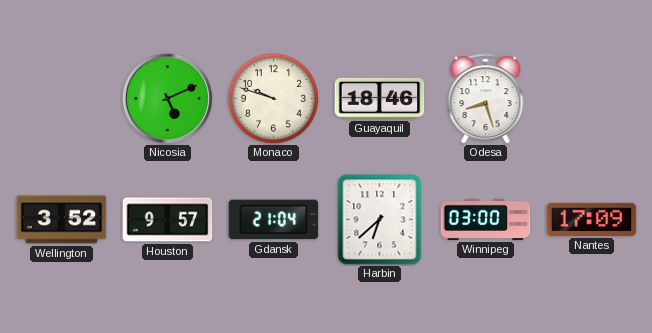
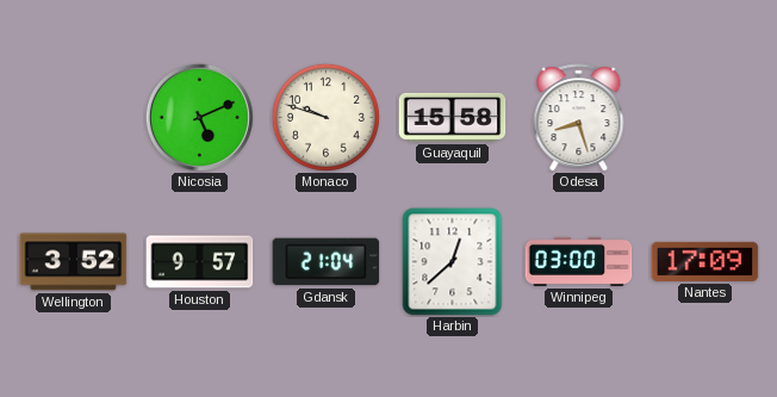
Guayaquil: 18:46 -> 15:58 (453, 117)
Harbin: 6:38 -> 12:38 (453, 262)
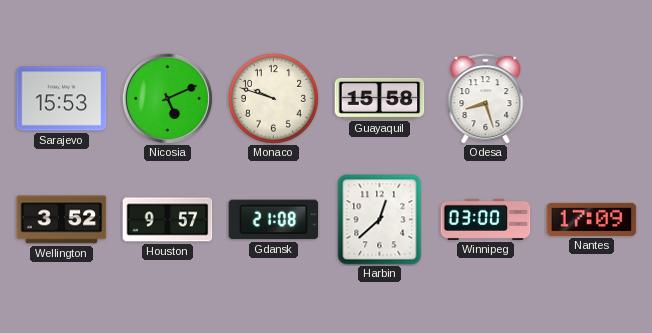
Sarajevo: none -> 15:53 (62, 99)
Gdansk: 21:04 -> 21:08 (274, 220)
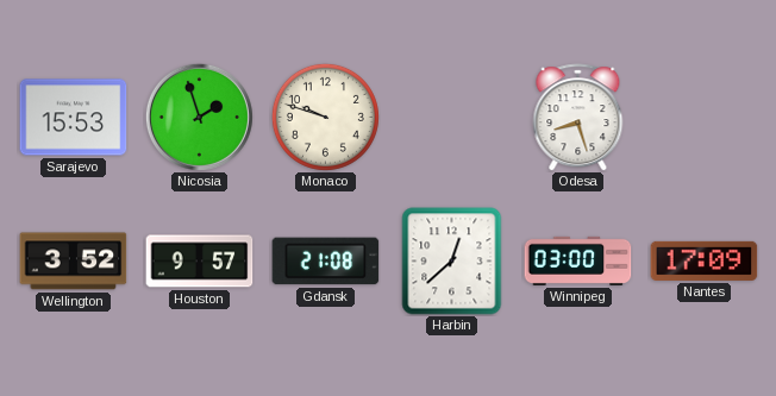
Nicosia: 5:11 -> 1:57 (199, 117)
Guayaquil: 15:58 -> none (380, 98)
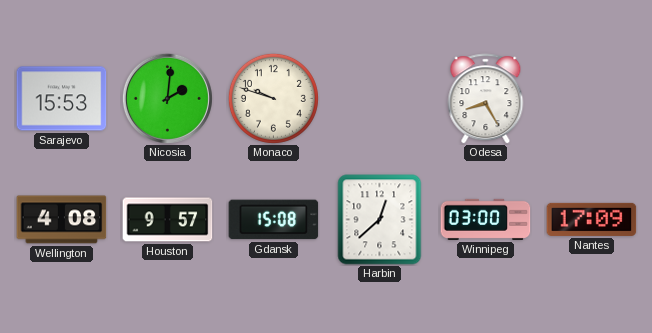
Nicosia: 1:57 -> 2:01 (167, 98)
Odesa: 8:27 -> 8:25 (486, 99)
Wellington: 3:52 -> 4:08 (62, 220)
Gdansk: 21:08 -> 15:08 (274, 220)
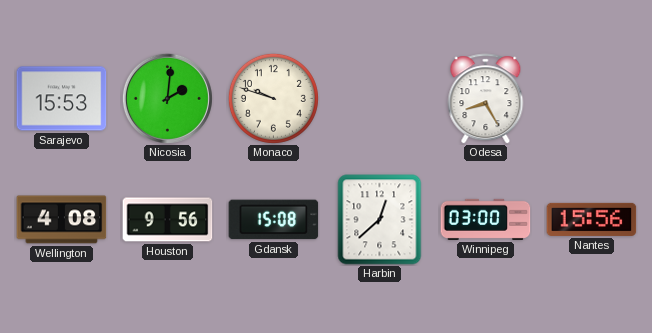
Houston: 9:57 -> 9:56 (168, 220)
Nantes: 17:09 -> 15:56 (592, 219)
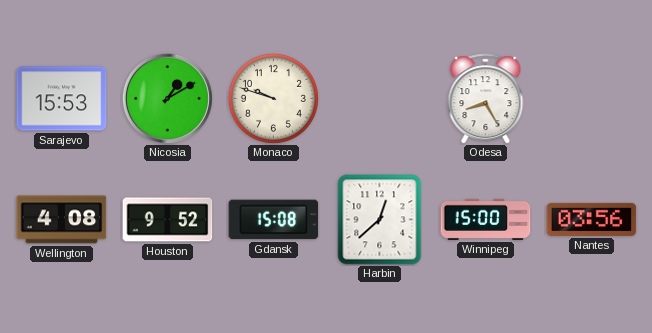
Nicosia: 2:01 -> 1:10 (167, 98)
Houston: 9:56 -> 9:52 (168, 220)
Winnipeg: 03:00 -> 15:00 (486, 219)
Nantes: 15:56 -> 03:56 (592, 219)
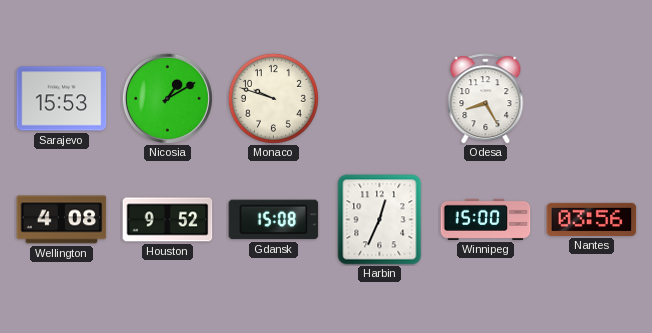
Harbin: 12:38 -> 12:34 (380, 220)
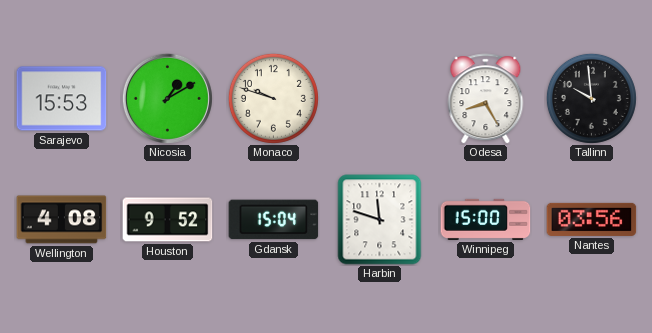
Tallinn: none -> 9:59 (591, 98)
Gdansk: 15:08 -> 15:04 (274, 220)
Harbin: 12:34 -> 11:48 (380, 220)
